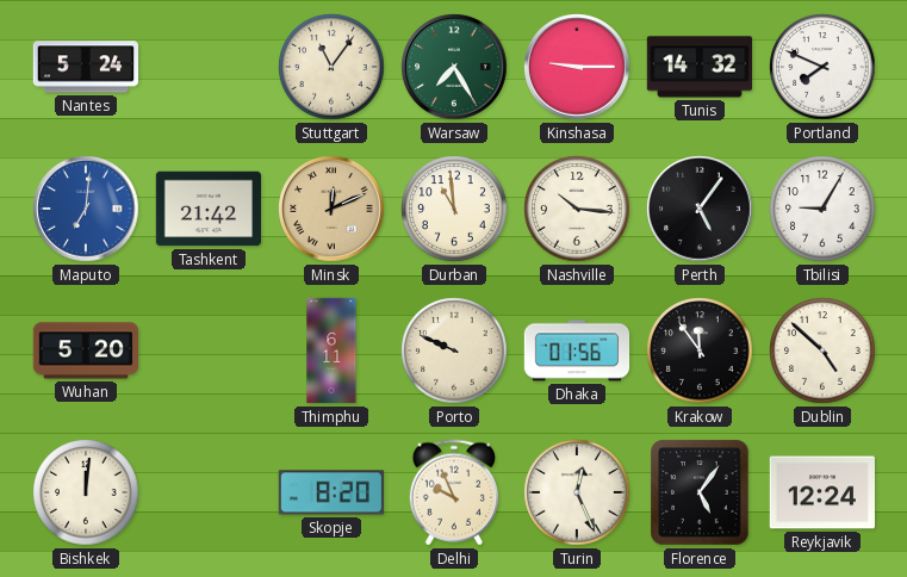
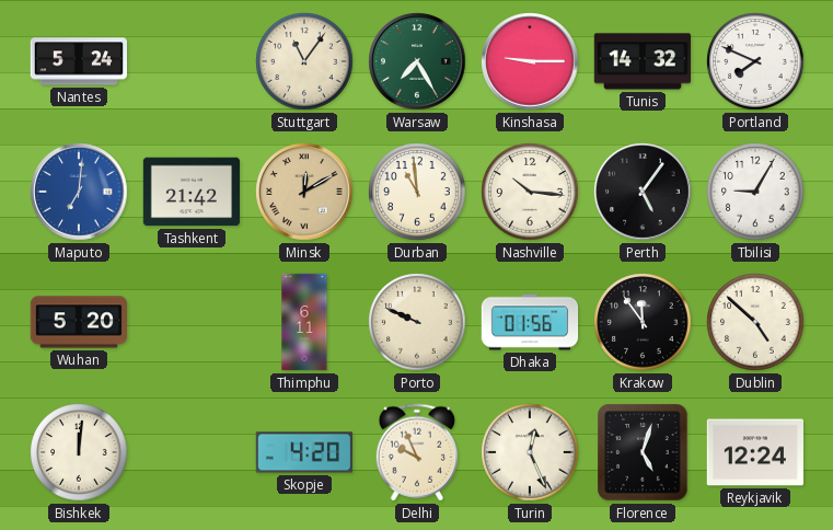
Minsk: 12:11 -> 12:10 (304, 192)
Skopje: 8:20 -> 4:20 (303, 452)
Florence: 5:06 -> 5:03 (643, 452)
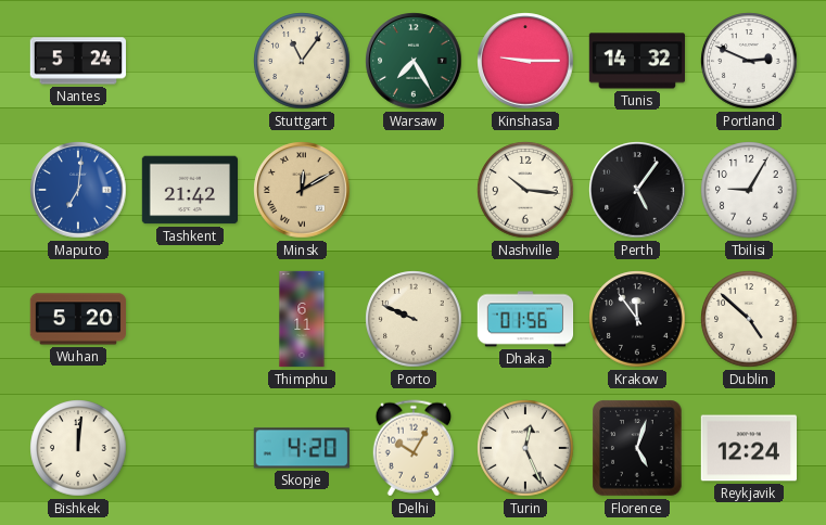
Portland: 7:49 -> 2:49 (749, 61)
Durban: 10:59 -> none (417, 192)
Delhi: 9:56 -> 10:05 (412, 448)
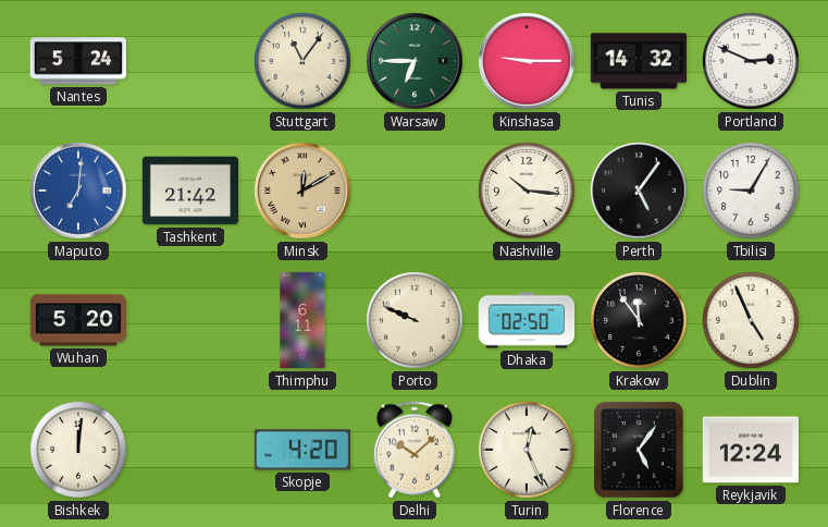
Warsaw: 7:25 -> 6:45 (415, 61)
Dhaka: 01:56 -> 02:50 (527, 320)
Dublin: 4:52 -> 4:56 (751, 320)
Delhi: 10:05 -> 10:08 (413, 450)
Florence: 5:03 -> 5:06 (639, 450)
